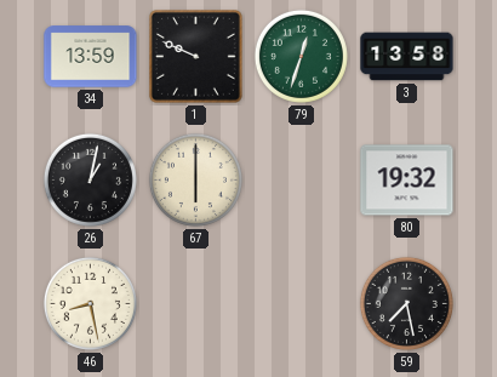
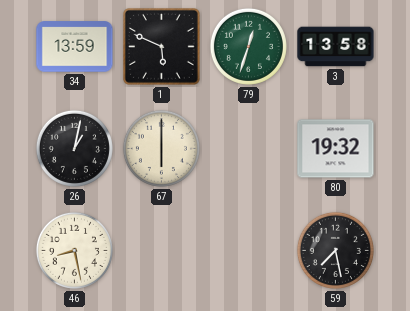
1: 9:49 -> 5:49 (162, 47)
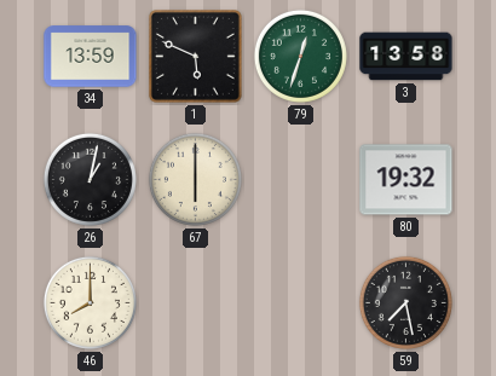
46: 8:28 -> 8:00 (90, 302)
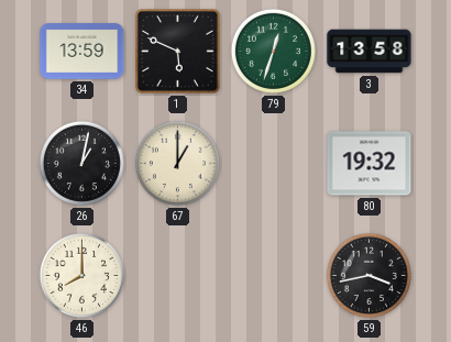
67: 6:00 -> 1:00 (177, 163)
59: 7:28 -> 3:43 (369, 275)
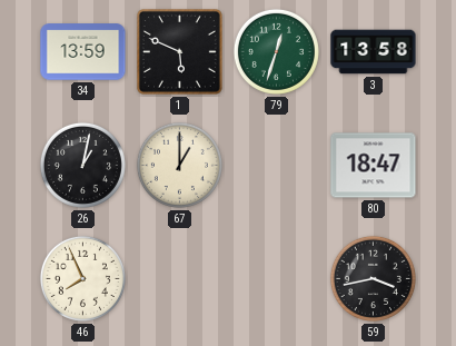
80: 19:32 -> 18:47 (374, 166)
46: 8:00 -> 7:56 (82, 278)
